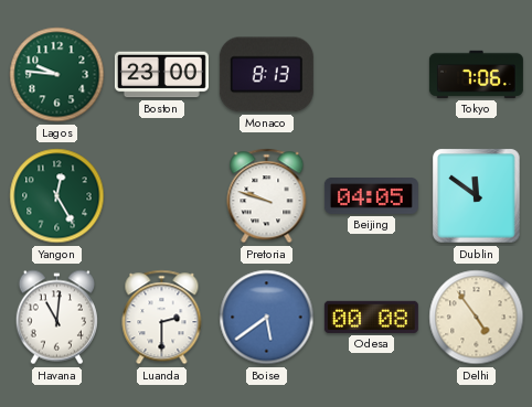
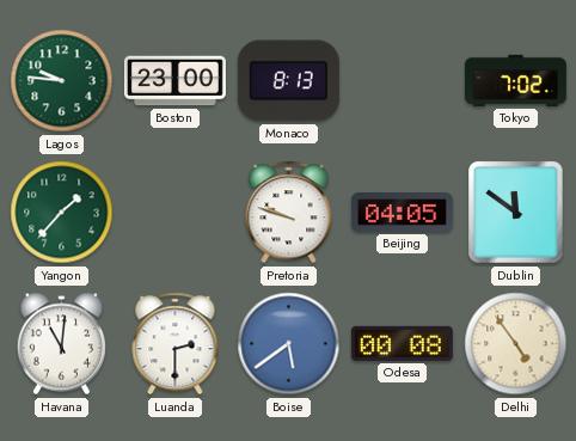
Tokyo: 7:06 -> 7:02 (515, 80)
Yangon: 12:25 -> 1:37 (62, 213)
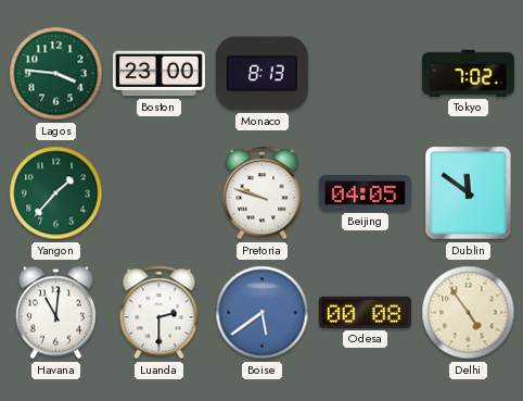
Lagos: 9:46 -> 3:46 (56, 74)
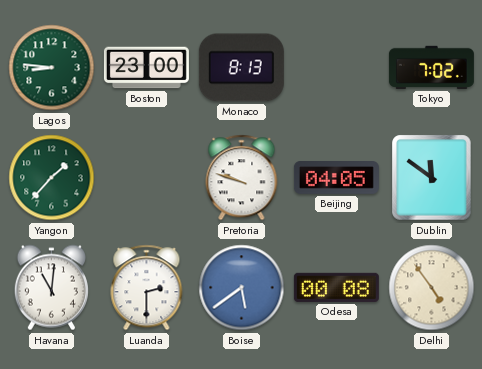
Lagos: 3:46 -> 8:46 (52, 68)
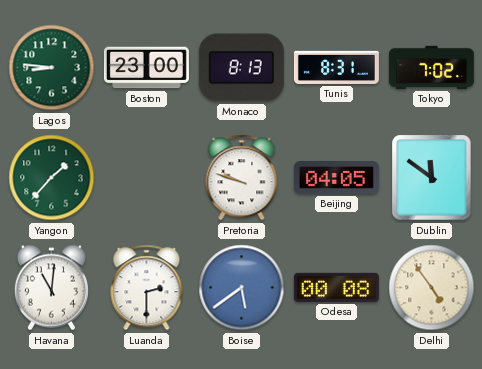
Tunis: none -> 8:31 (336, 67)
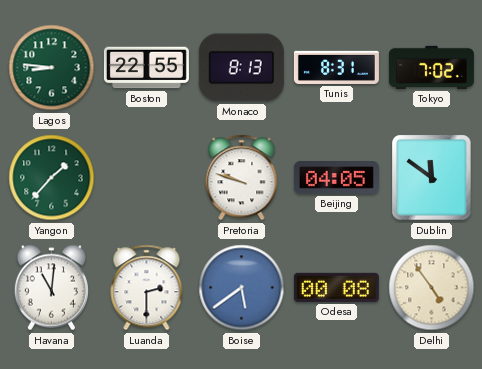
Boston: 23:00 -> 22:55 (146, 68)
